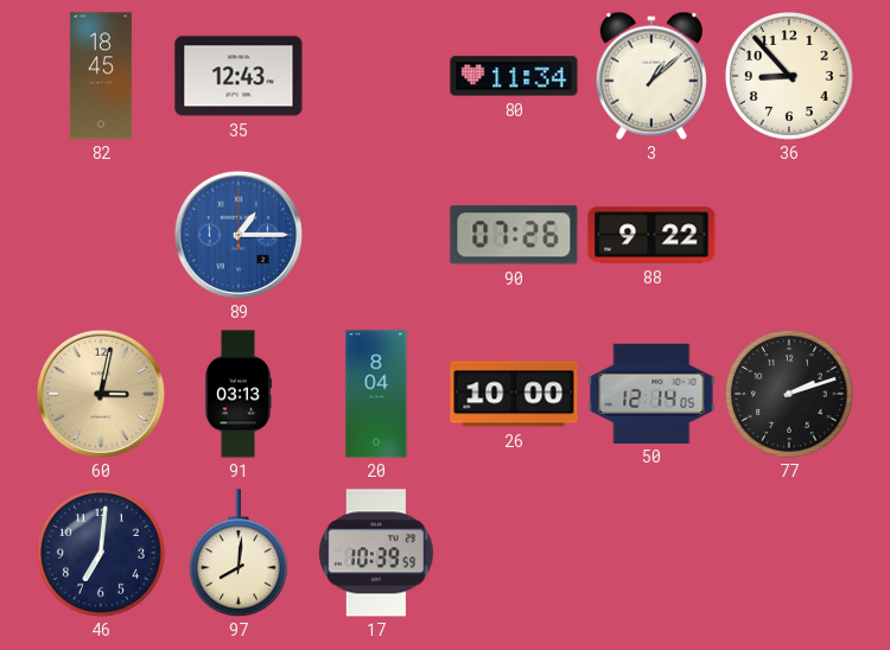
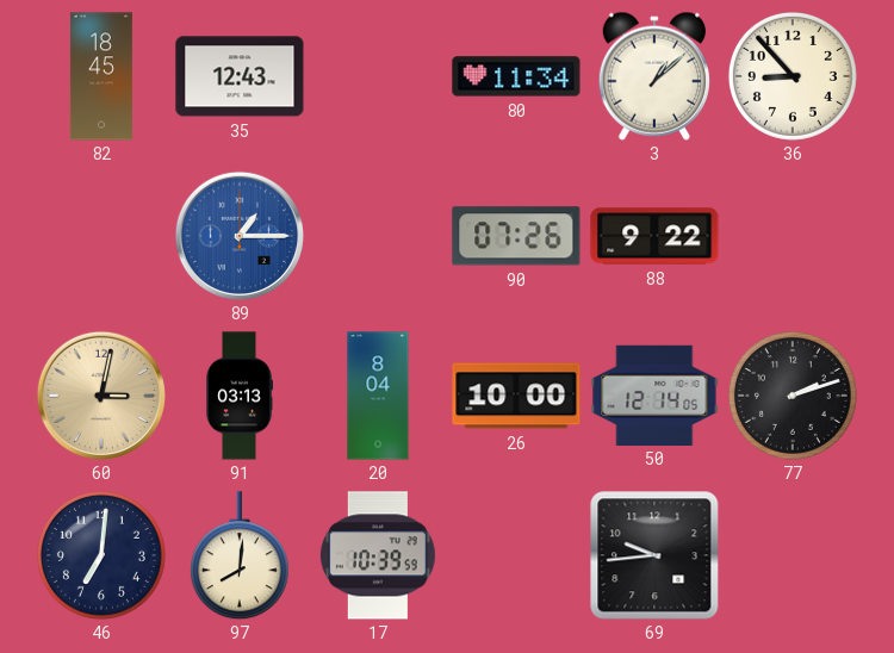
69: none -> 9:44 (654, 555)
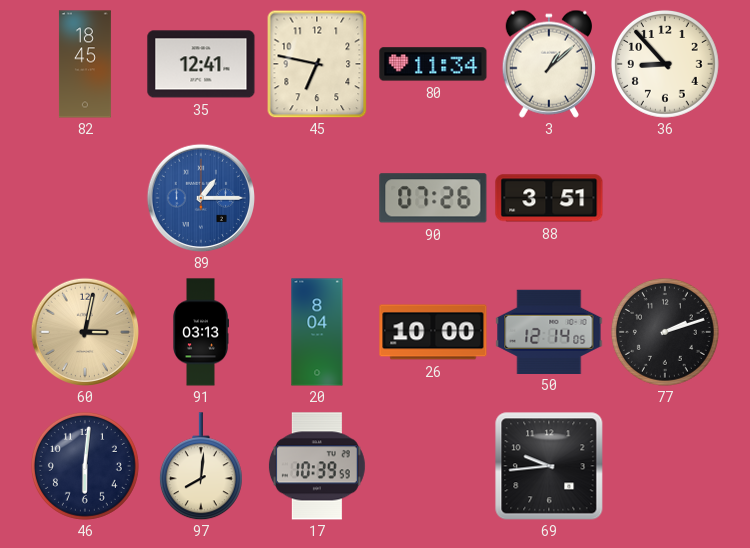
35: 12:43 -> 12:41 (201, 64)
45: none -> 6:47 (317, 64)
88: 9:22 -> 3:51 (549, 198)
46: 7:01 -> 6:01 (85, 466)
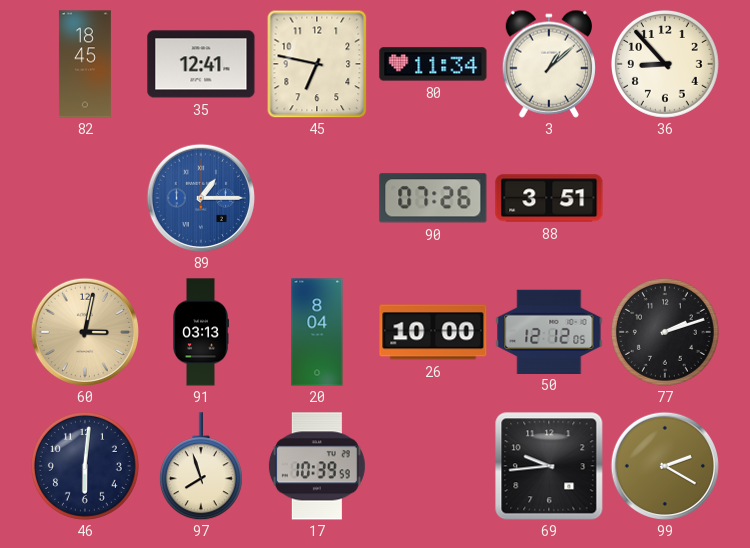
50: 12:14 -> 12:12 (549, 331)
97: 8:01 -> 7:57 (201, 466)
99: none -> 2:20 (664, 465)
